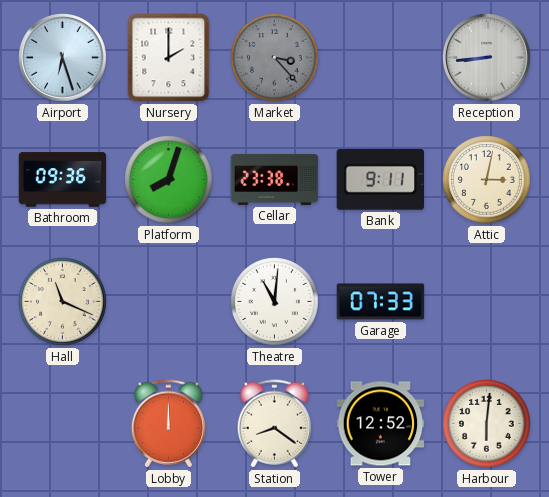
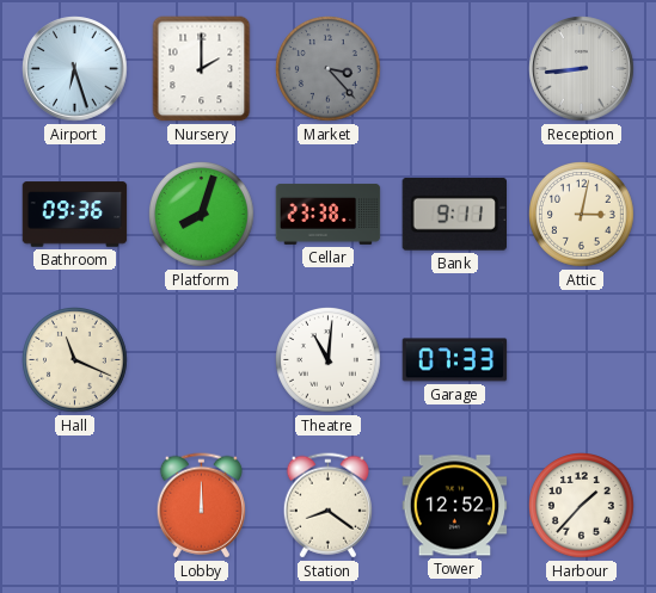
Harbour: 6:01 -> 1:37 (582, 506)
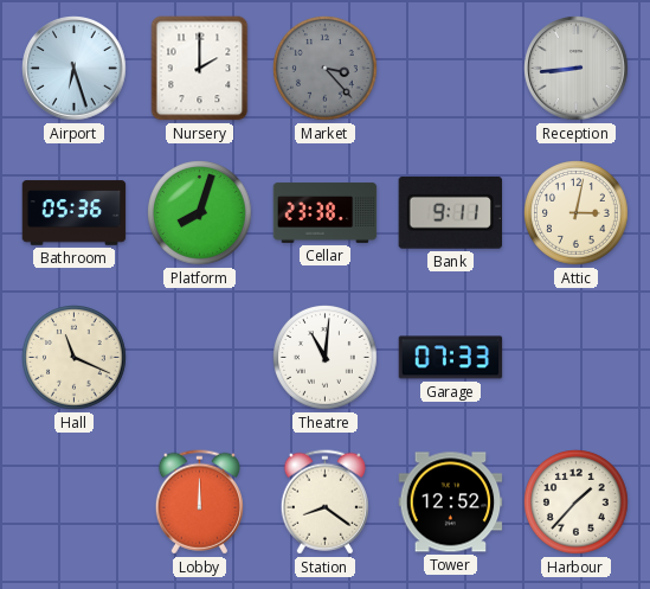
Bathroom: 09:36 -> 05:36 (75, 213)
